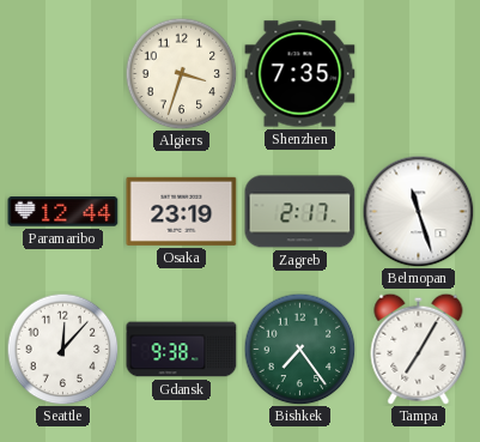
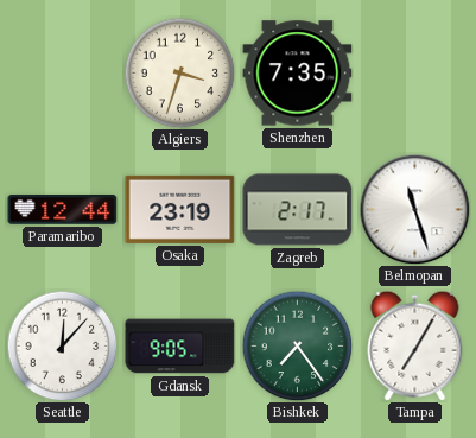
Gdansk: 9:38 -> 9:05 (180, 347)
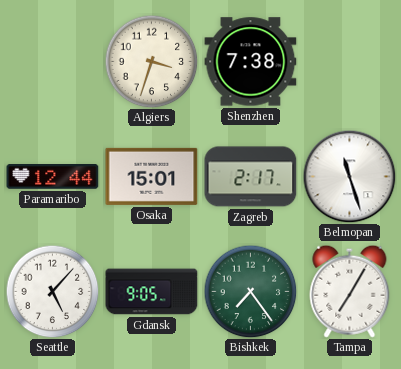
Shenzhen: 7:35 -> 7:38 (251, 62)
Osaka: 23:19 -> 15:01 (152, 176)
Seattle: 12:07 -> 5:07 (52, 291)
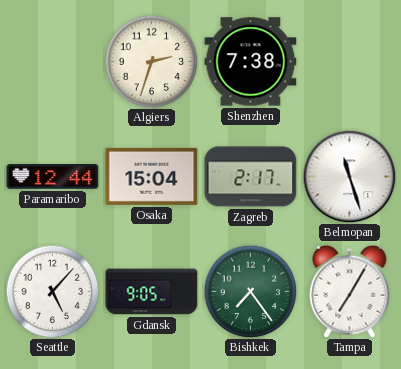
Algiers: 3:33 -> 2:33 (151, 61)
Osaka: 15:01 -> 15:04 (152, 176)
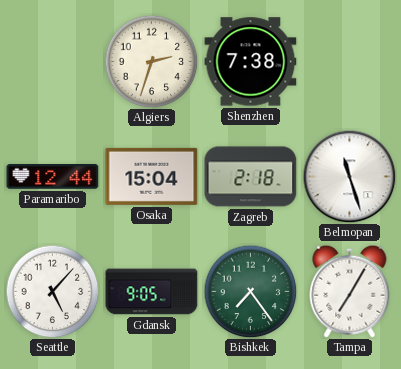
Zagreb: 2:17 -> 2:18 (251, 177)
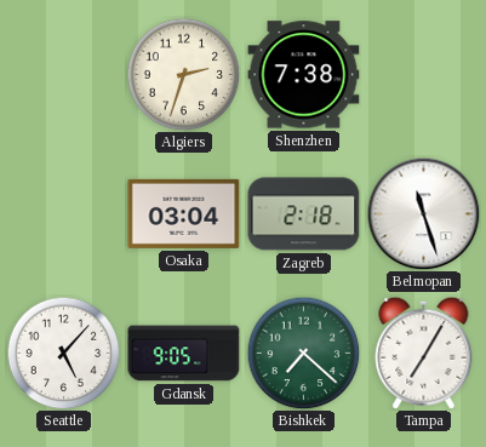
Paramaribo: 12:44 -> none (53, 177)
Osaka: 15:04 -> 03:04 (184, 213)
Bishkek: 7:24 -> 7:22 (303, 353)
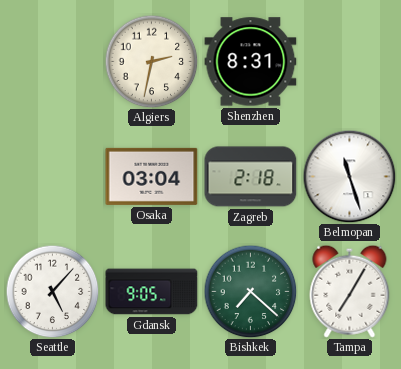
Algiers: 2:33 -> 2:32 (151, 61)
Shenzhen: 7:38 -> 8:31 (251, 62)
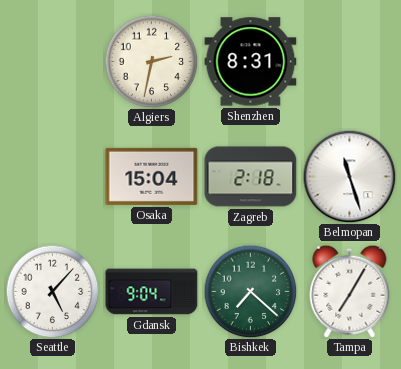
Osaka: 03:04 -> 15:04 (152, 176)
Gdansk: 9:05 -> 9:04 (152, 292)
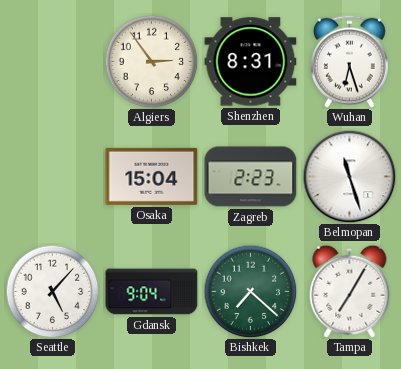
Algiers: 2:32 -> 2:54 (151, 61)
Wuhan: none -> 6:27 (349, 61)
Zagreb: 2:18 -> 2:23 (251, 177)
